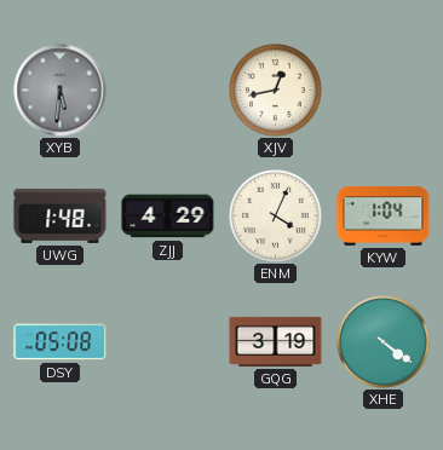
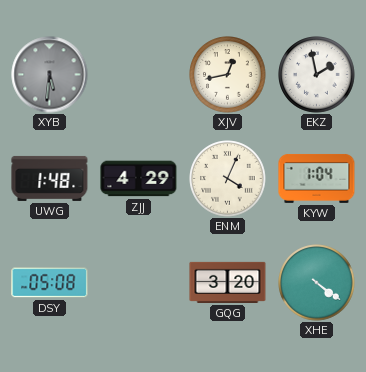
EKZ: none -> 1:58 (317, 75)
GQG: 3:19 -> 3:20 (228, 282)
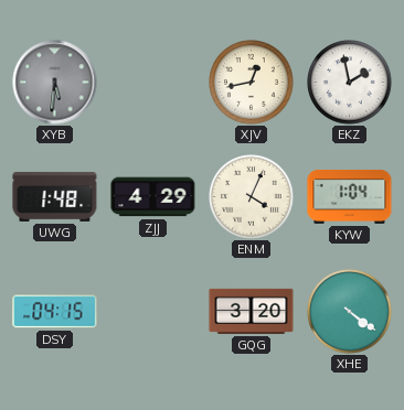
DSY: 05:08 -> 04:15 (55, 312)
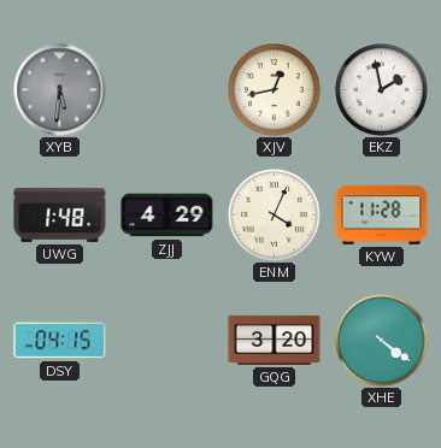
KYW: 1:04 -> 11:28 (382, 214)
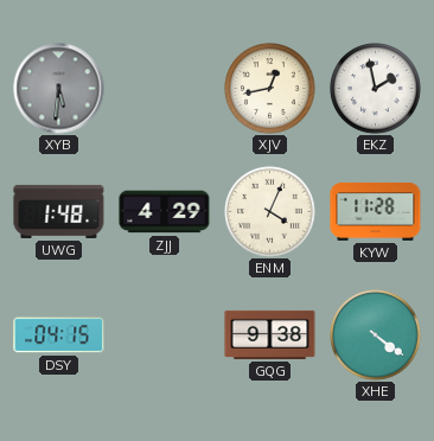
GQG: 3:20 -> 9:38 (270, 334)
